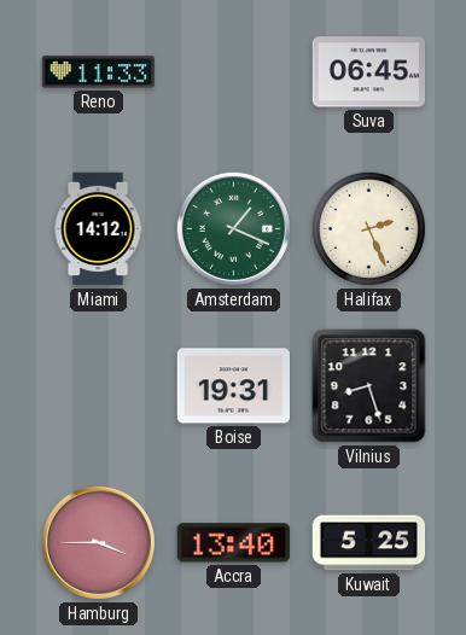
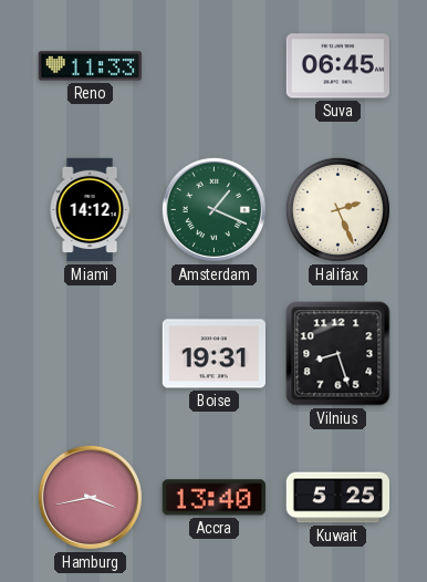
Hamburg: 3:45 -> 3:43 (90, 497)
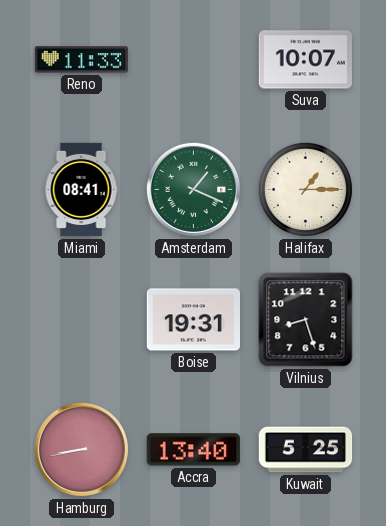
Suva: 06:45 -> 10:07 (305, 60)
Miami: 14:12 -> 08:41 (81, 190)
Halifax: 2:26 -> 1:15 (305, 189)
Hamburg: 3:43 -> 8:43 (81, 449)
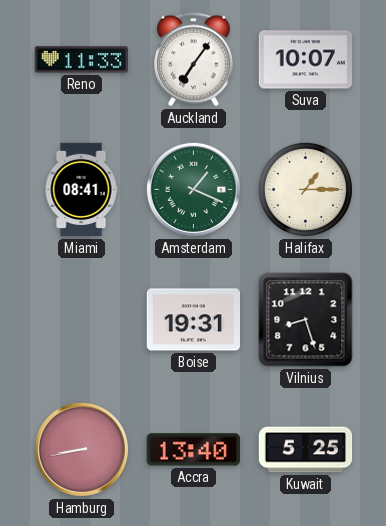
Auckland: none -> 7:06 (193, 60)
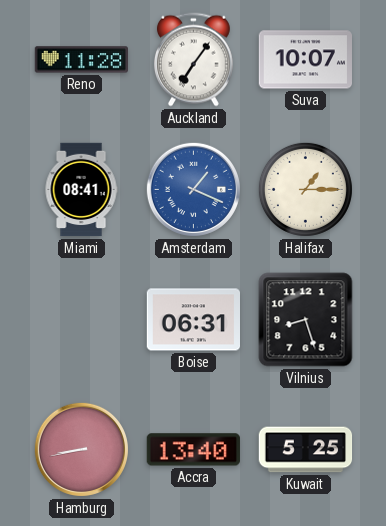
Reno: 11:33 -> 11:28 (81, 60)
Amsterdam dial: green -> blue (193, 189)
Boise: 19:31 -> 06:31 (193, 320)
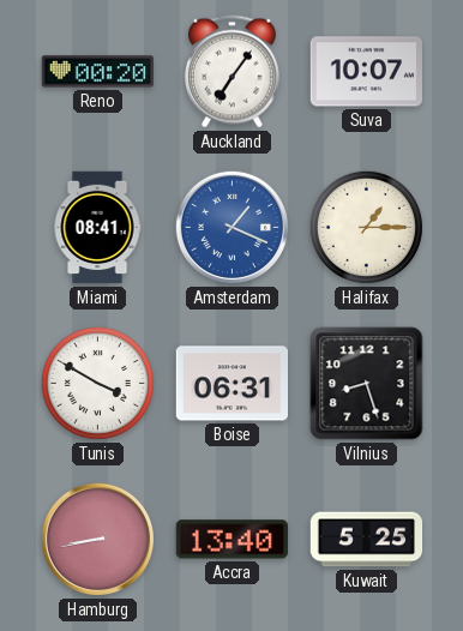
Reno: 11:28 -> 00:20 (97, 72)
Tunis: none -> 3:50 (97, 383)
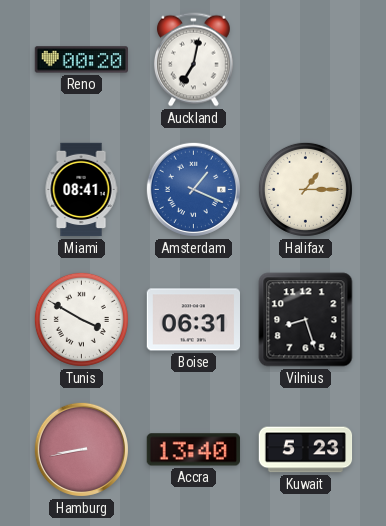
Auckland: 7:06 -> 7:02 (193, 60)
Suva: 10:07 -> none (366, 72)
Kuwait: 5:25 -> 5:23 (306, 450)
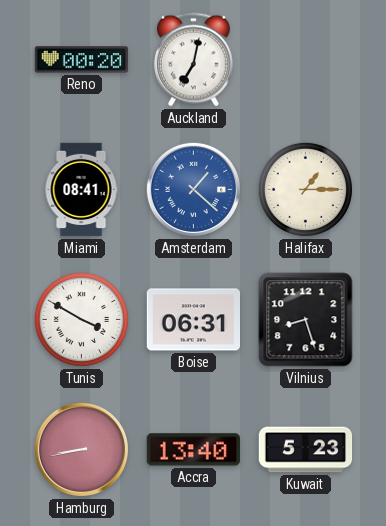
Amsterdam: 1:19 -> 1:22 (193, 189)
